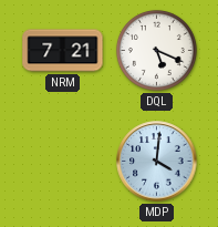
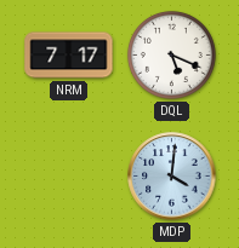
NRM: 7:21 -> 7:17 (69, 56)
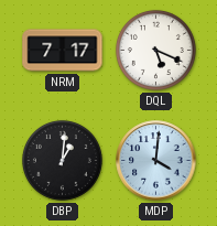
DBP: none -> 1:01 (62, 160)
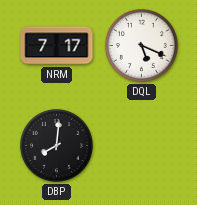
DBP: 1:01 -> 8:01 (56, 145)
MDP: 4:01 -> none (156, 161)
